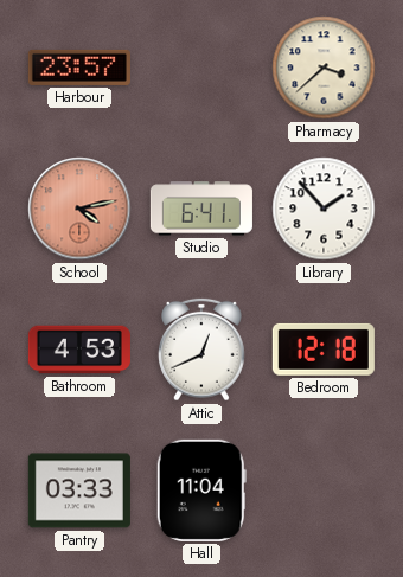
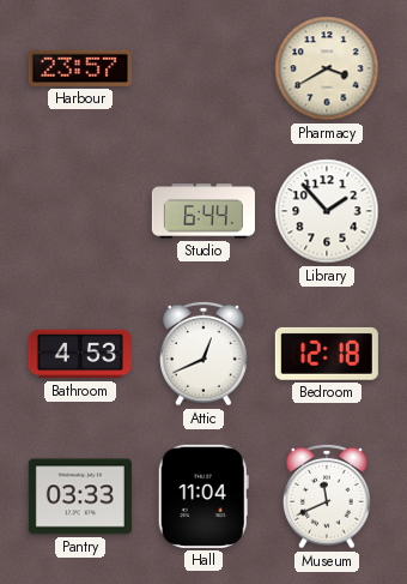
Pharmacy: 3:38 -> 3:40 (327, 68)
School: 4:13 -> none (79, 209)
Studio: 6:41 -> 6:44 (203, 211)
Museum: none -> 11:41 (327, 496)
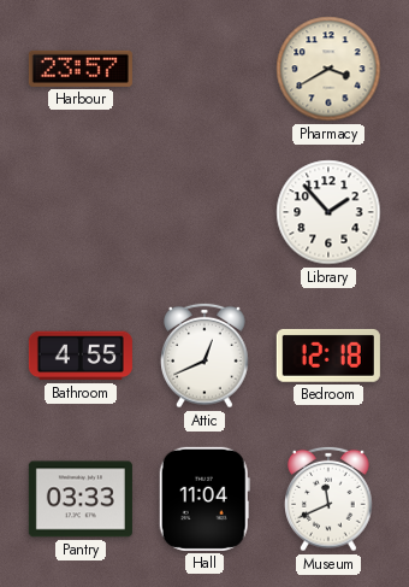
Studio: 6:44 -> none (203, 211)
Bathroom: 4:53 -> 4:55 (81, 356)
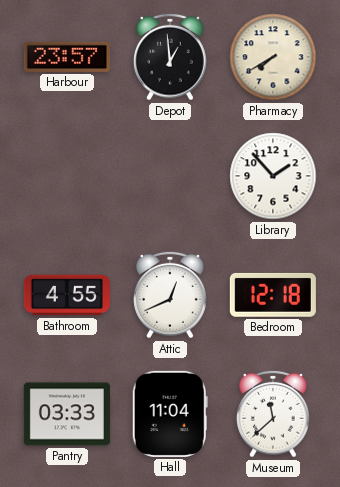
Depot: none -> 12:59 (170, 57)
Pharmacy: 3:40 -> 7:40 (273, 57)
Museum: 11:41 -> 11:38 (273, 414)
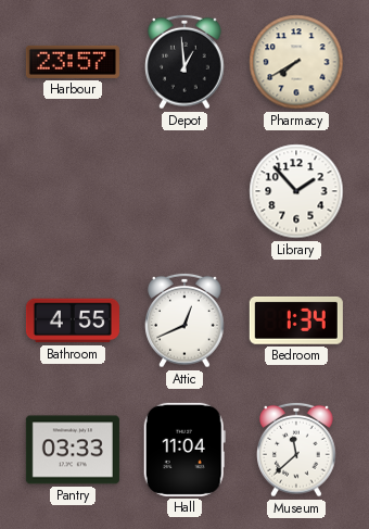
Bedroom: 12:18 -> 1:34 (296, 320)
